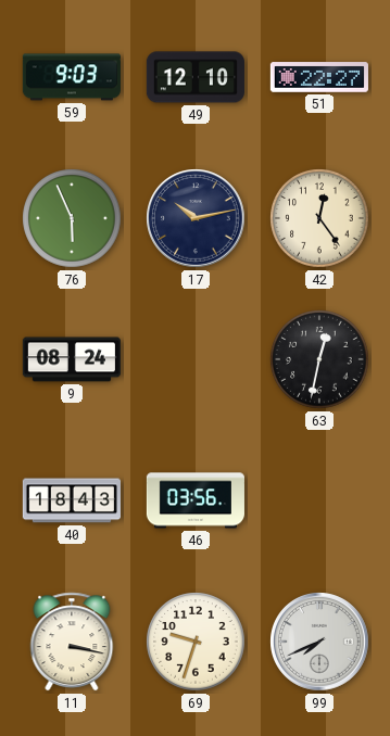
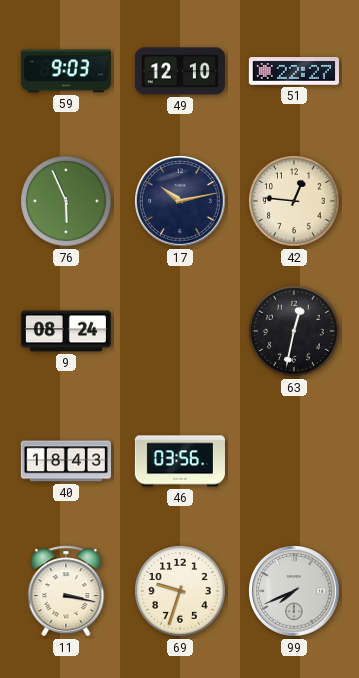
42: 12:24 -> 12:46 (294, 201)
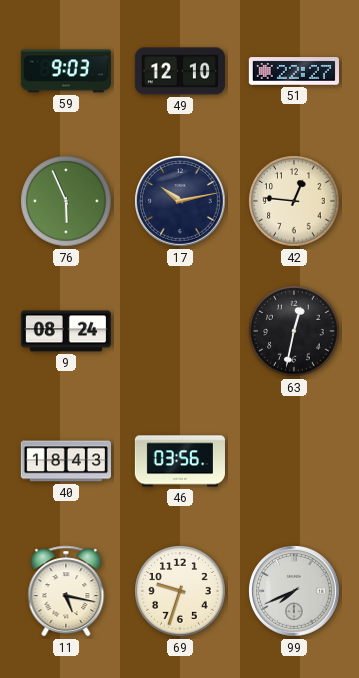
11: 3:17 -> 5:17 (66, 591)
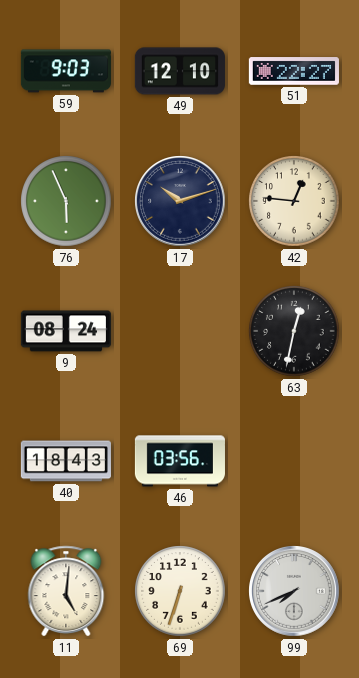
17: 10:13 -> 10:12 (180, 201)
11: 5:17 -> 5:01 (66, 591)
69: 9:33 -> 6:33 (180, 591)
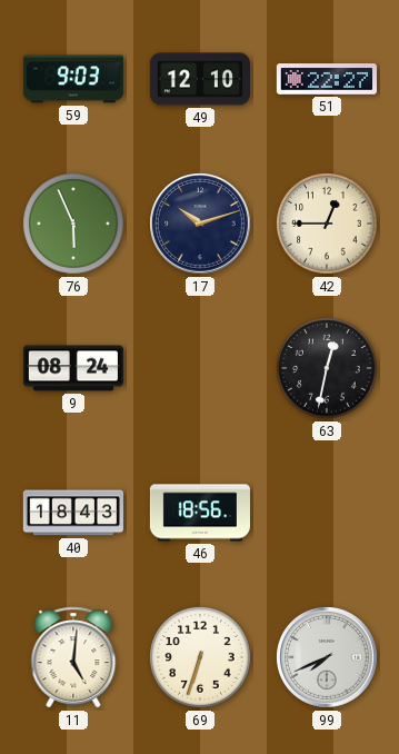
42: 12:46 -> 12:45 (327, 224)
46: 03:56 -> 18:56 (200, 513)
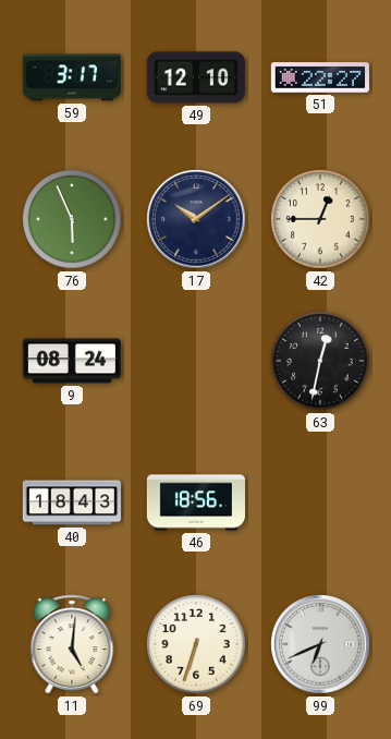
59: 9:03 -> 3:17 (72, 77)
17: 10:12 -> 10:09 (196, 219)
99: 7:41 -> 6:41 (320, 644)
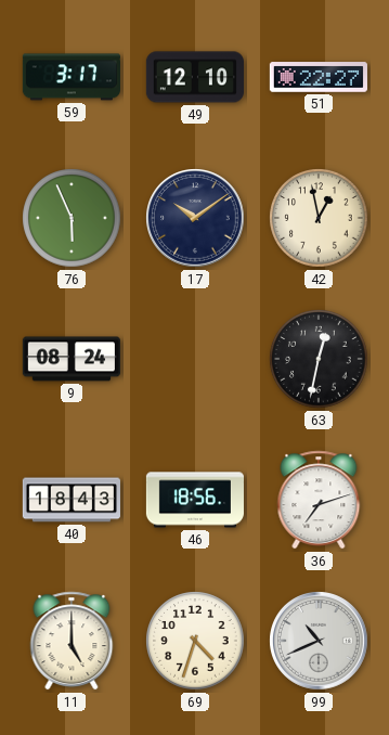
42: 12:45 -> 12:58 (319, 218)
36: none -> 7:12 (319, 500)
11: 5:01 -> 5:00 (72, 641)
69: 6:33 -> 4:33 (195, 641)
99: 6:41 -> 10:41 (319, 641)
